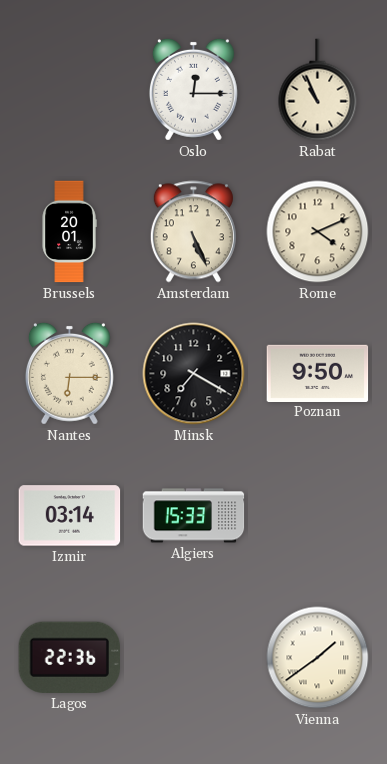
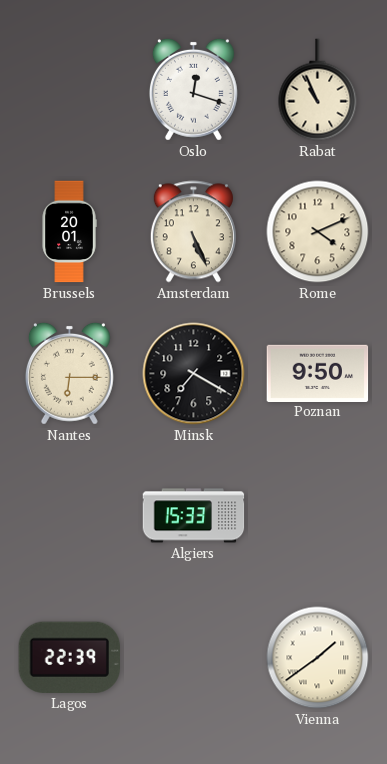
Oslo: 12:15 -> 12:18 (193, 89)
Izmir: 03:14 -> none (70, 516)
Lagos: 22:36 -> 22:39 (69, 657)
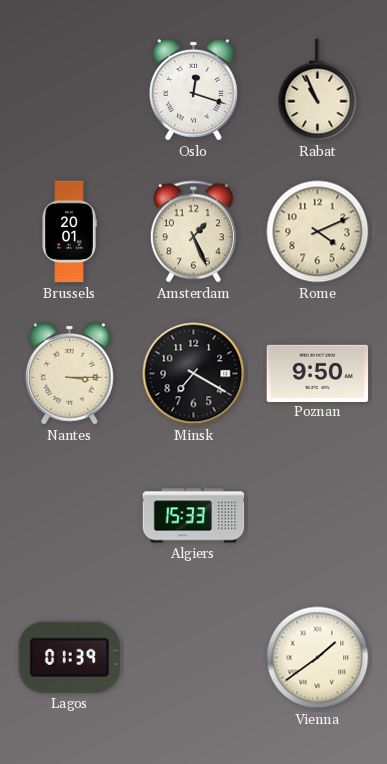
Amsterdam: 5:26 -> 1:26 (193, 232)
Nantes: 6:15 -> 3:15 (69, 373)
Lagos: 22:39 -> 01:39 (69, 657)
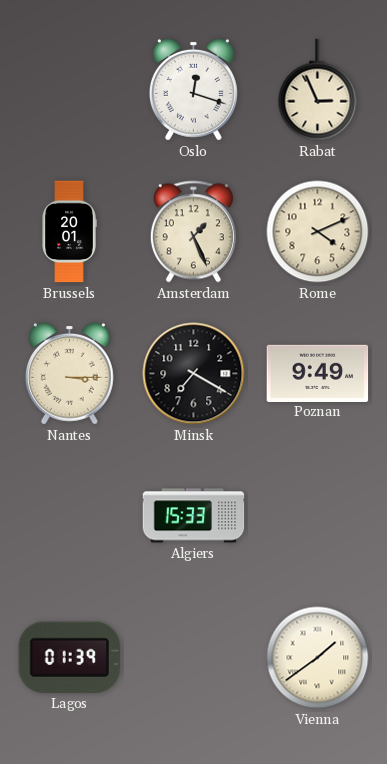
Rabat: 10:56 -> 2:56 (318, 90)
Poznan: 9:50 -> 9:49 (318, 373)
